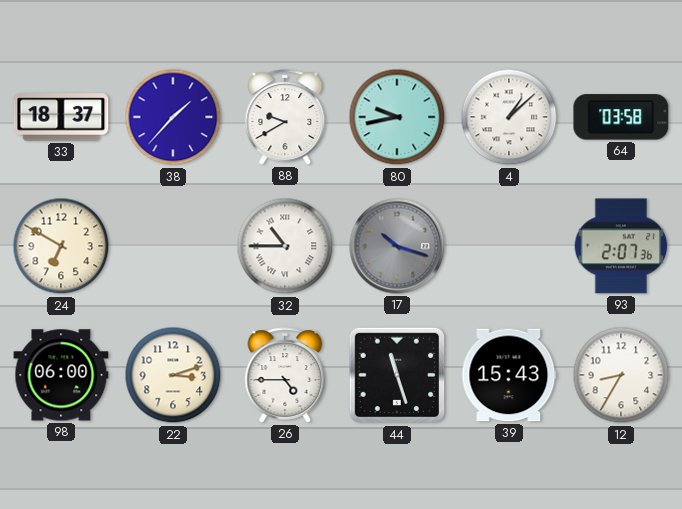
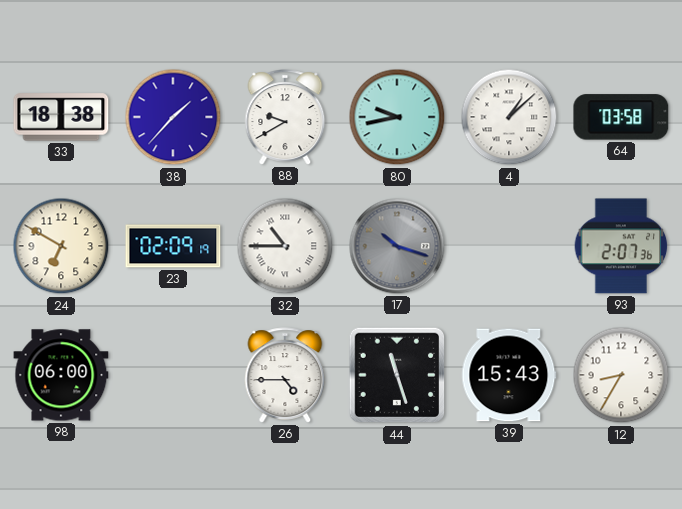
33: 18:37 -> 18:38 (61, 117)
23: none -> 02:09 (173, 246)
22: 3:12 -> none (173, 375)
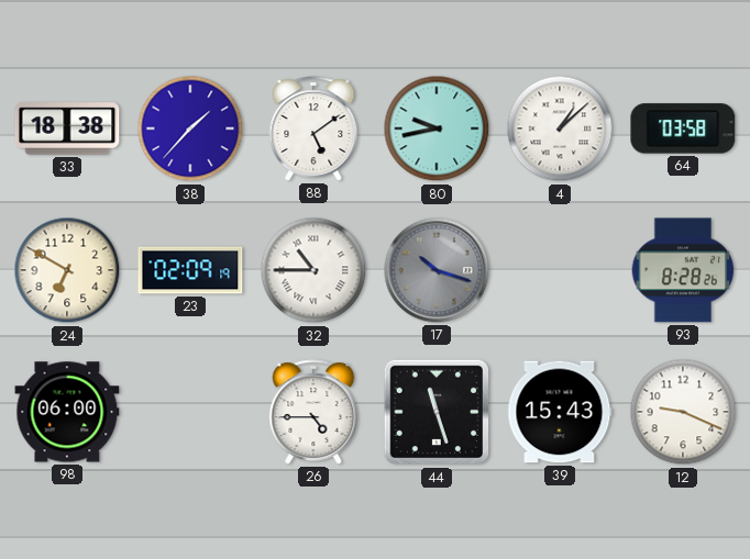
88: 9:40 -> 5:09 (313, 128)
93: 2:07 -> 8:28 (683, 270)
12: 8:35 -> 9:19 (683, 412)
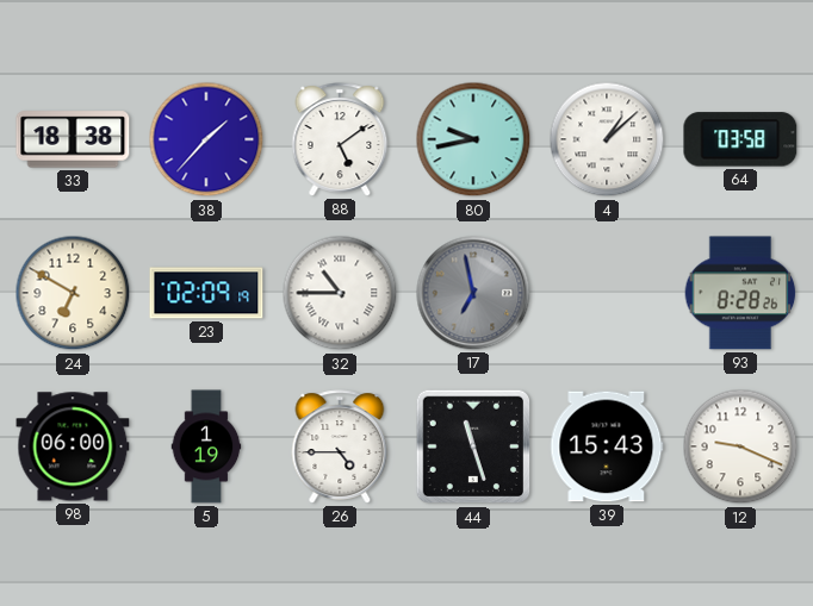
17: 10:18 -> 6:58 (473, 293)
5: none -> 1:19 (206, 446)
